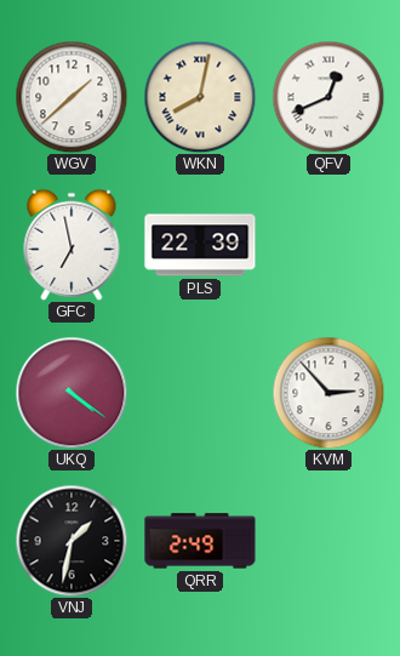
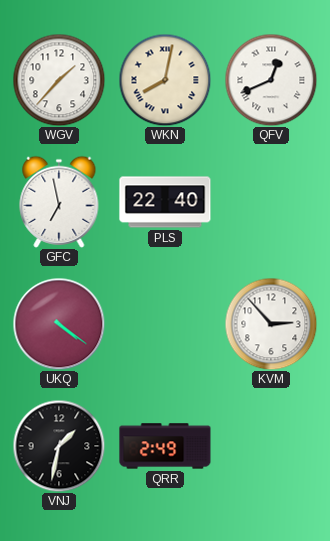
WGV: 1:38 -> 1:37 (59, 80)
PLS: 22:39 -> 22:40 (165, 202)
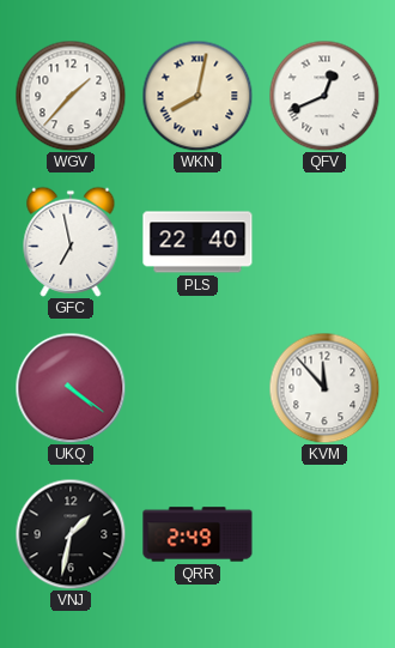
KVM: 2:53 -> 11:53 (324, 388)
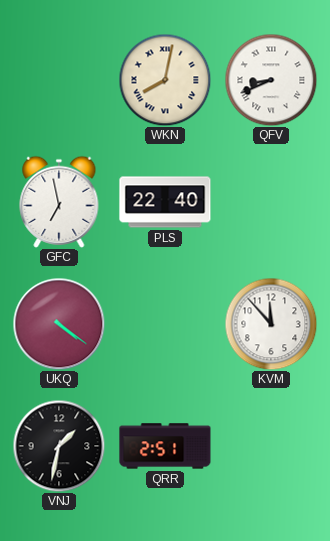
WGV: 1:37 -> none (71, 96)
QFV: 12:41 -> 8:41 (271, 80)
QRR: 2:49 -> 2:51 (165, 446)
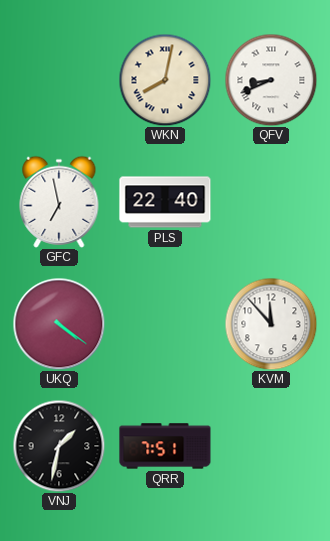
QRR: 2:51 -> 7:51 (165, 446)
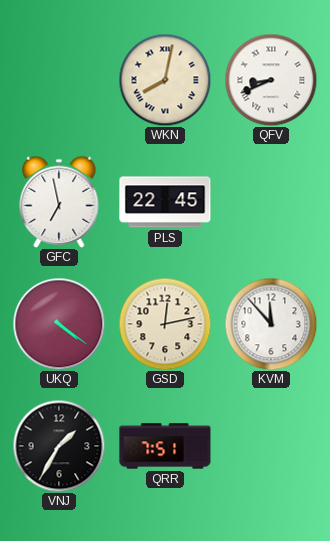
PLS: 22:40 -> 22:45 (165, 202)
GSD: none -> 12:13 (165, 324)
VNJ: 1:32 -> 1:35 (59, 446)
